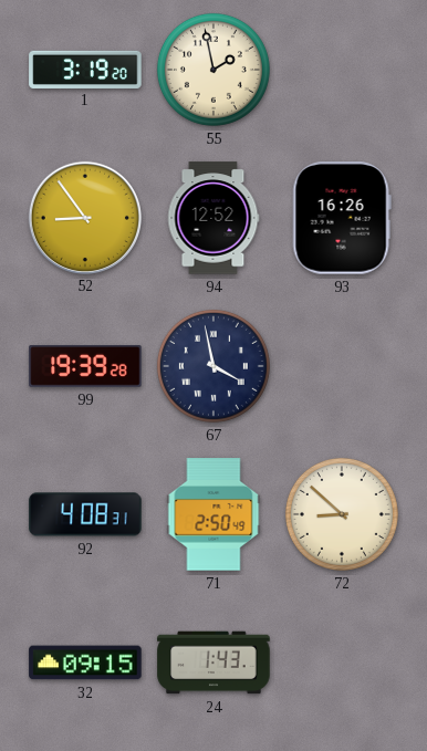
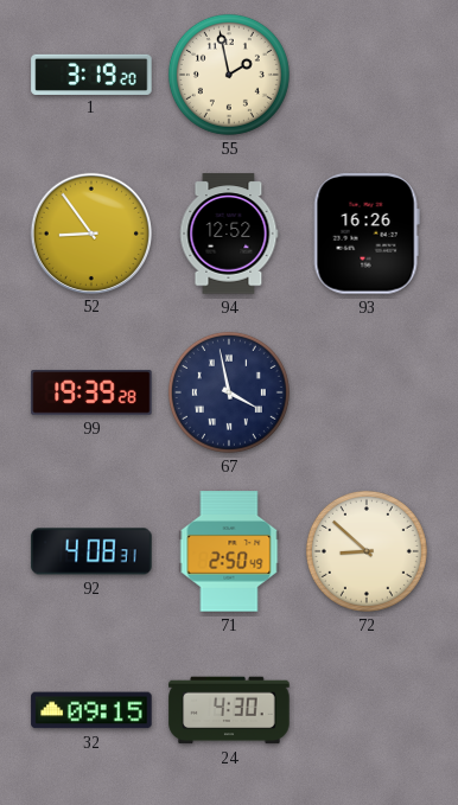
24: 1:43 -> 4:30 (229, 710)
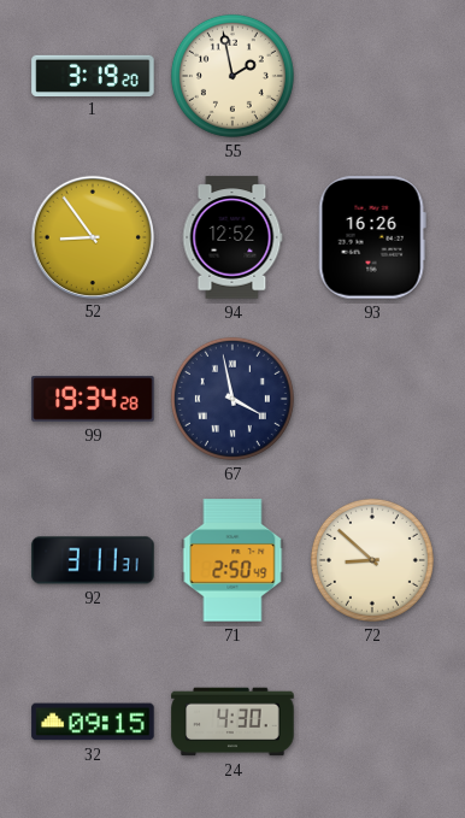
99: 19:39 -> 19:34 (93, 399)
92: 4:08 -> 3:11 (93, 560)
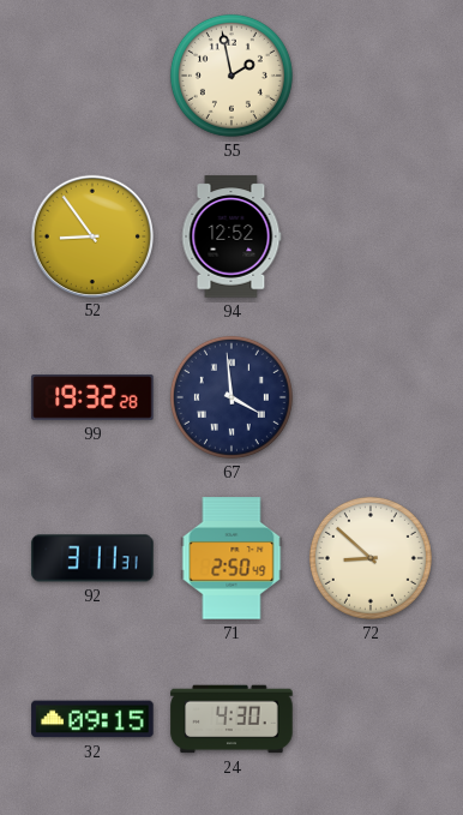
1: 3:19 -> none (93, 75)
93: 16:26 -> none (372, 237)
99: 19:34 -> 19:32 (92, 397)
67: 3:58 -> 3:59 (231, 397)
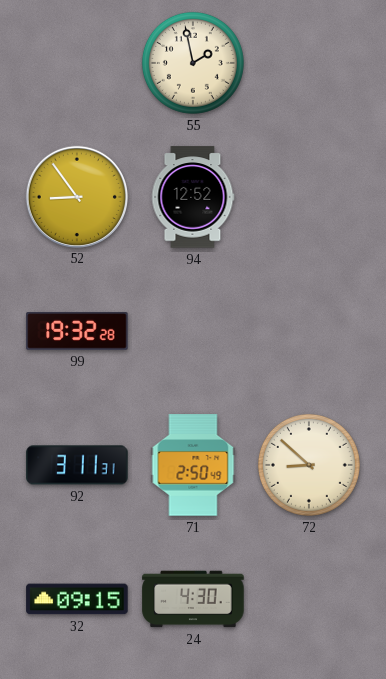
67: 3:59 -> none (231, 397)
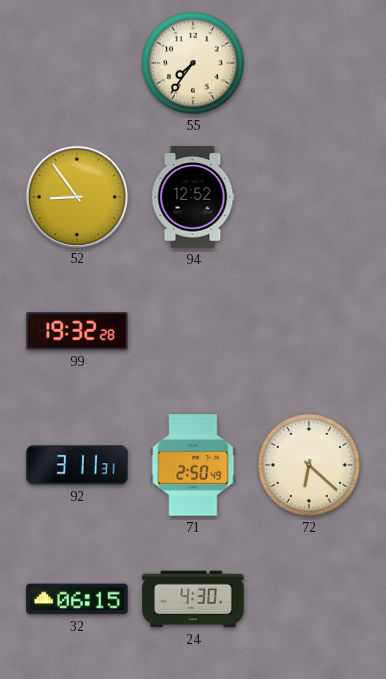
55: 1:58 -> 7:36 (193, 63)
72: 8:52 -> 6:22 (309, 465)
32: 09:15 -> 06:15 (77, 599)
